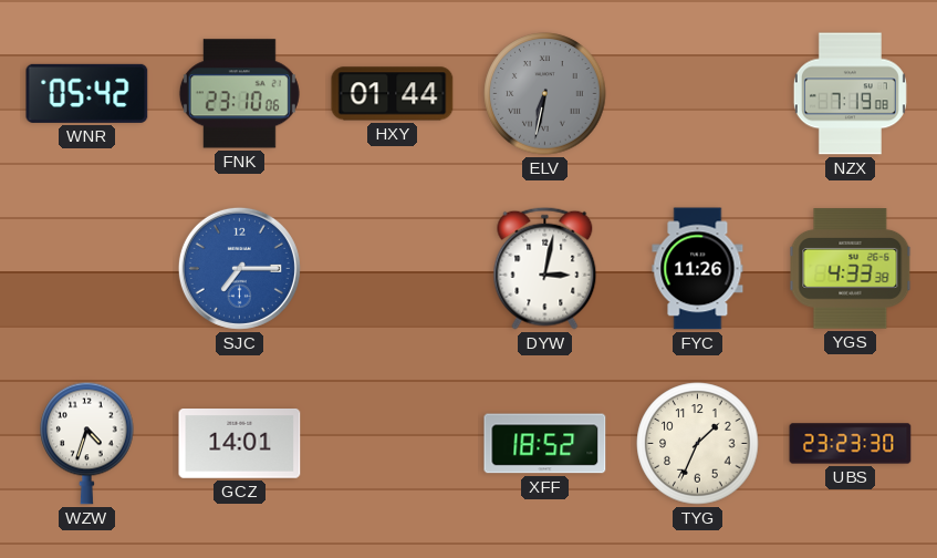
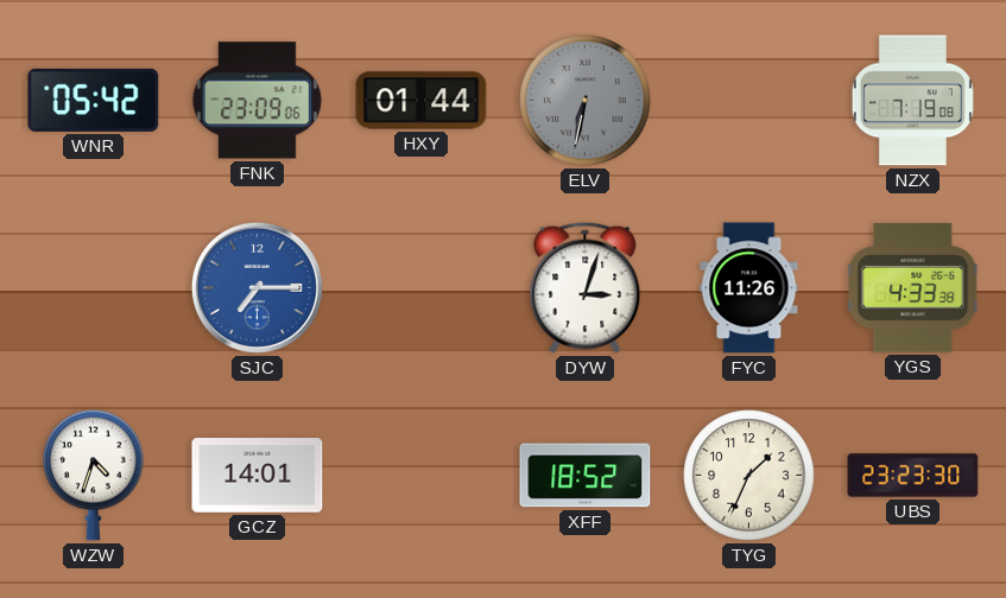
FNK: 23:10 -> 23:09 (257, 101)
DYW: 3:02 -> 3:03 (586, 287)
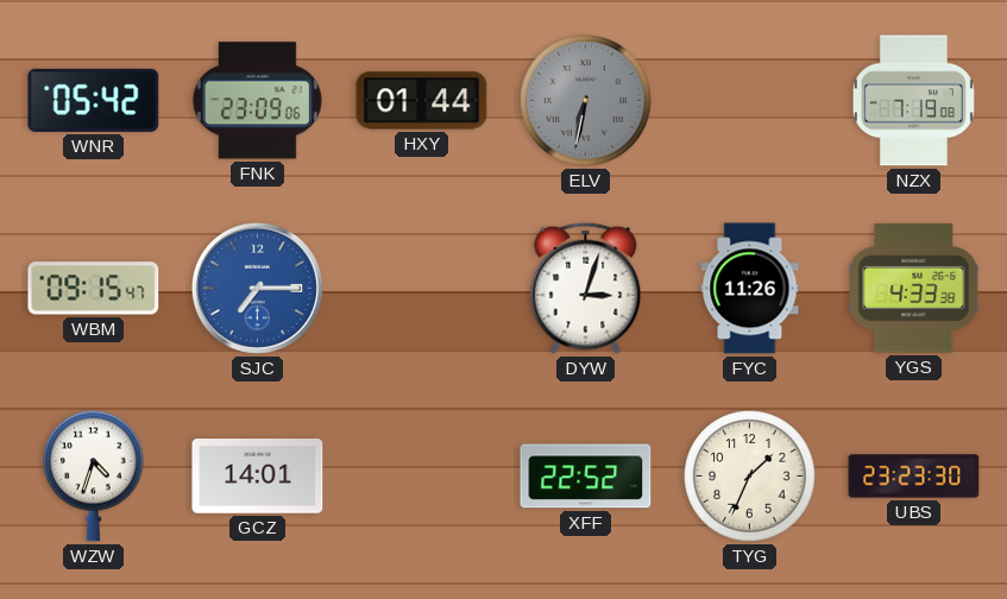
WBM: none -> 09:15 (94, 289)
XFF: 18:52 -> 22:52 (586, 477)
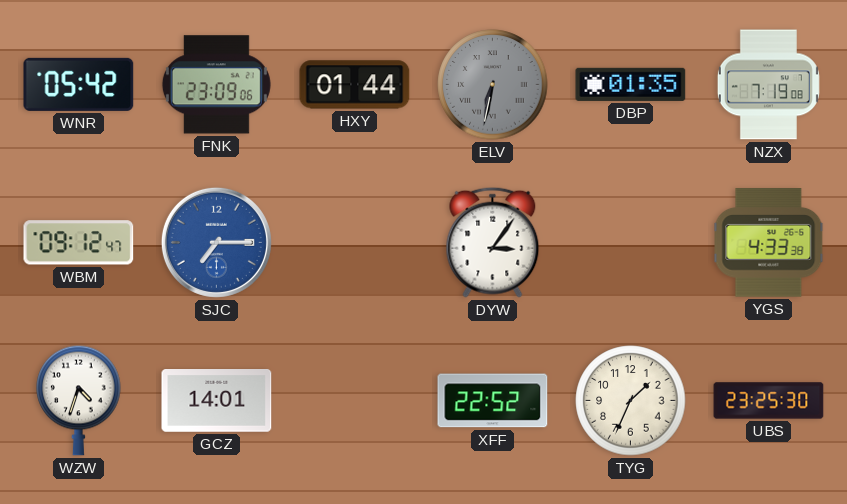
DBP: none -> 01:35 (631, 84)
WBM: 09:15 -> 09:12 (79, 243)
DYW: 3:03 -> 3:06 (493, 242)
FYC: 11:26 -> none (750, 289)
UBS: 23:23 -> 23:25 (769, 401)
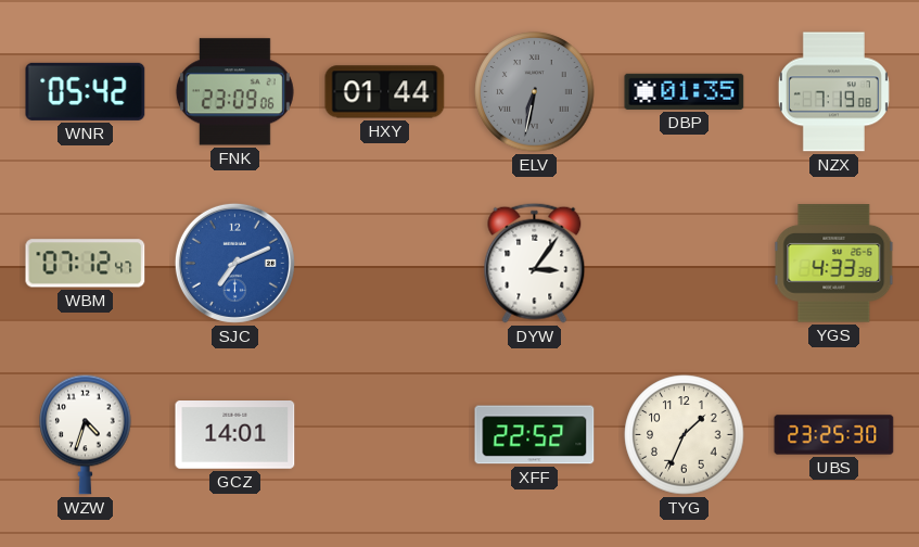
WBM: 09:12 -> 07:12 (86, 264)
SJC: 7:15 -> 7:11 (234, 263)
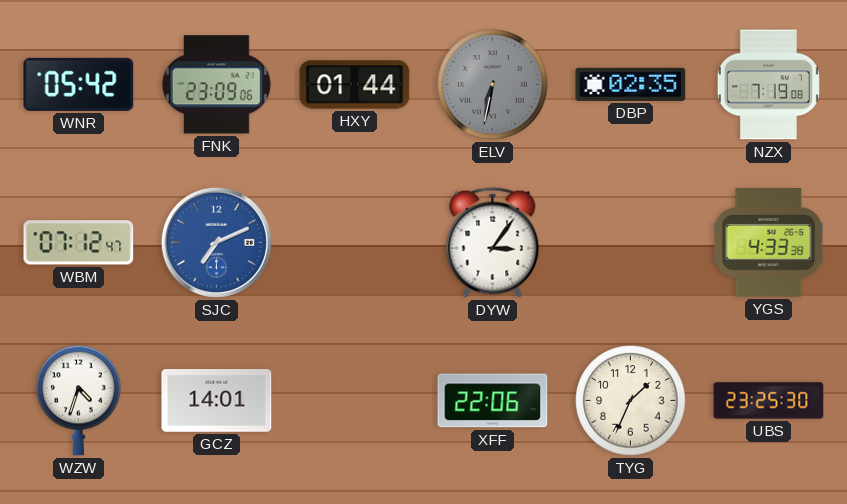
DBP: 01:35 -> 02:35 (631, 84)
XFF: 22:52 -> 22:06 (493, 401)
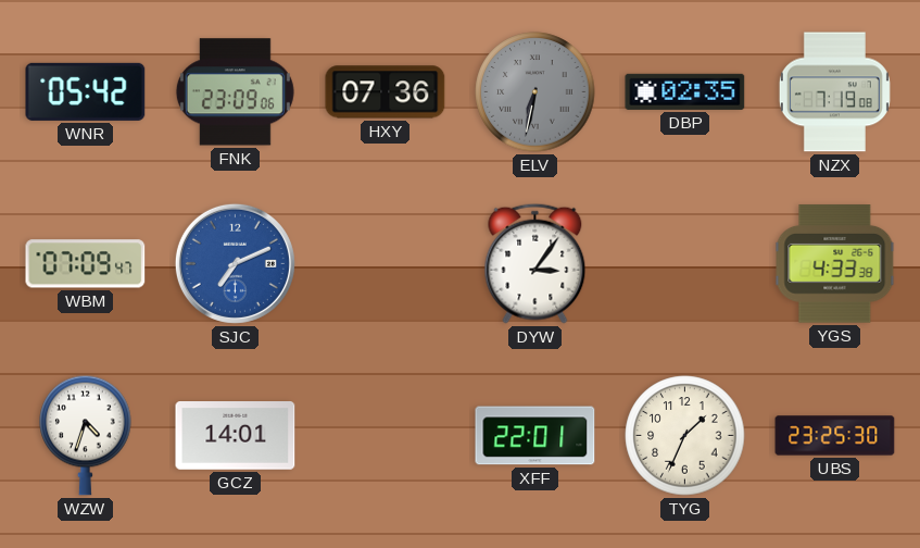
HXY: 01:44 -> 07:36 (386, 92)
WBM: 07:12 -> 07:09 (86, 264)
XFF: 22:06 -> 22:01 (535, 436)
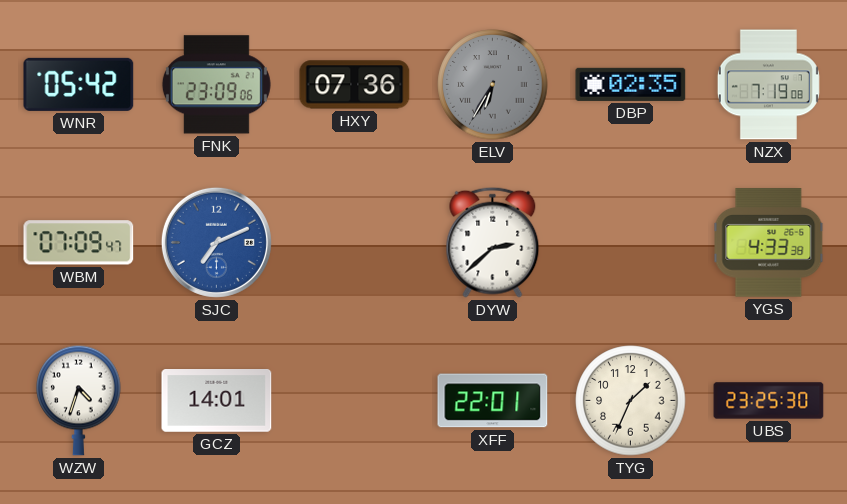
ELV: 6:32 -> 6:35 (493, 85)
DYW: 3:06 -> 2:38 (493, 242)
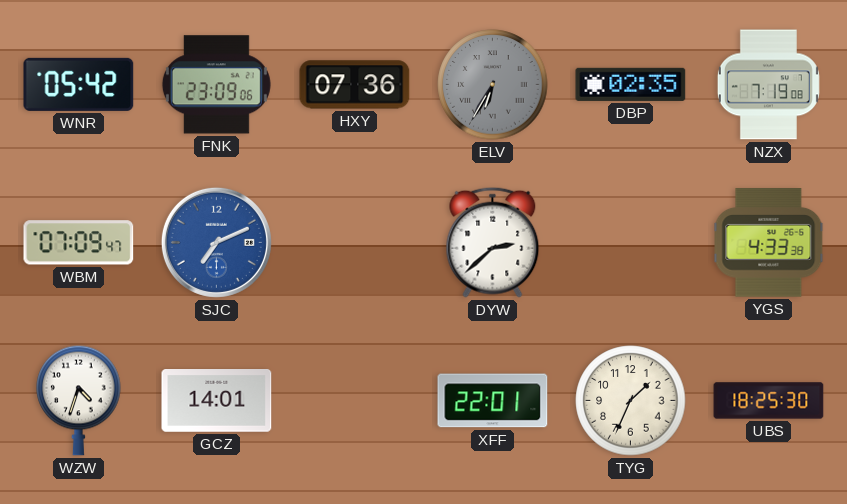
UBS: 23:25 -> 18:25 (769, 401)
